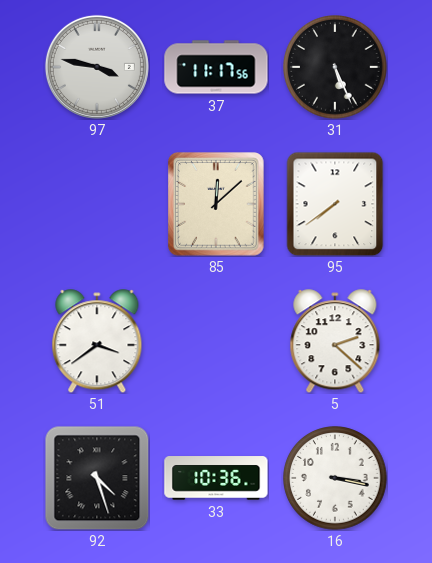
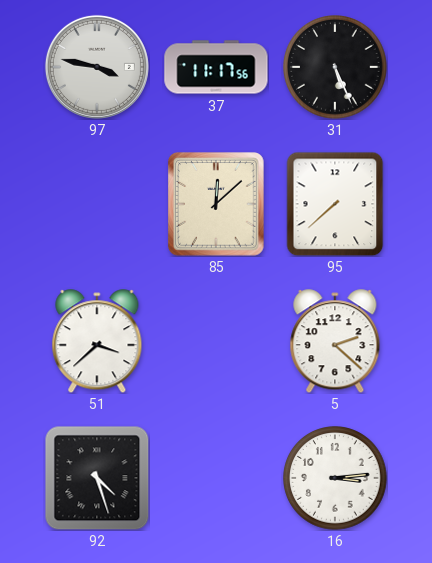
95: 7:39 -> 7:38 (335, 204)
51: 3:39 -> 3:38 (97, 341)
33: 10:36 -> none (216, 478)
16: 3:17 -> 3:14 (335, 478)
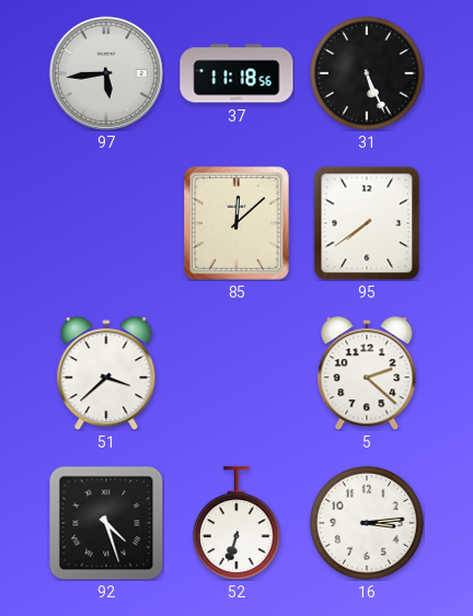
97: 3:47 -> 5:44 (106, 73)
37: 11:17 -> 11:18 (236, 73)
95: 7:38 -> 7:39 (367, 223)
52: none -> 6:33 (238, 523)
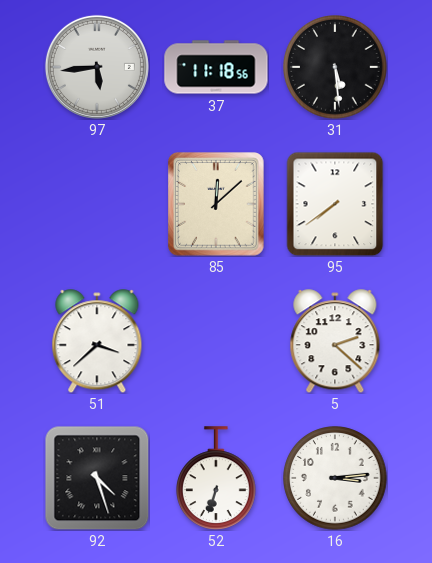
31: 5:26 -> 5:29 (335, 67)
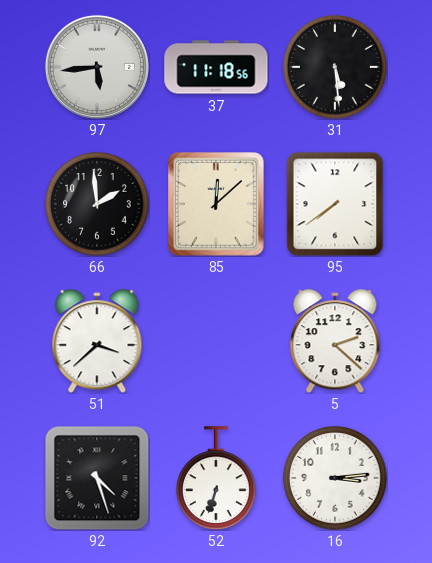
66: none -> 1:59 (97, 204)
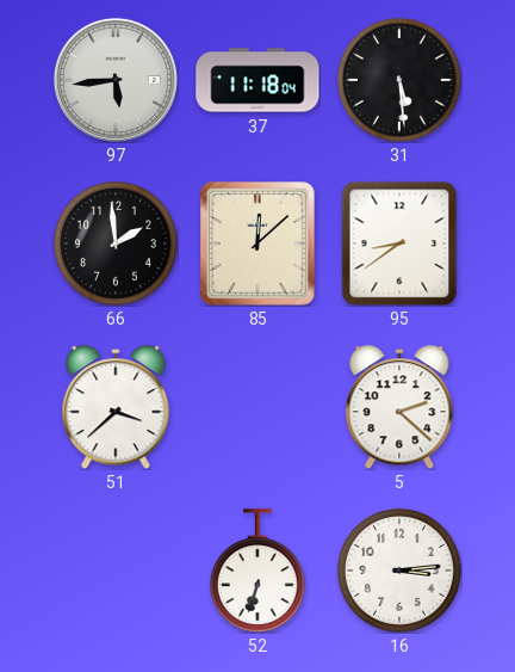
37: 11:18:56 -> 11:18:04 (257, 80)
95: 7:39 -> 8:39 (399, 243)
92: 4:27 -> none (97, 478)
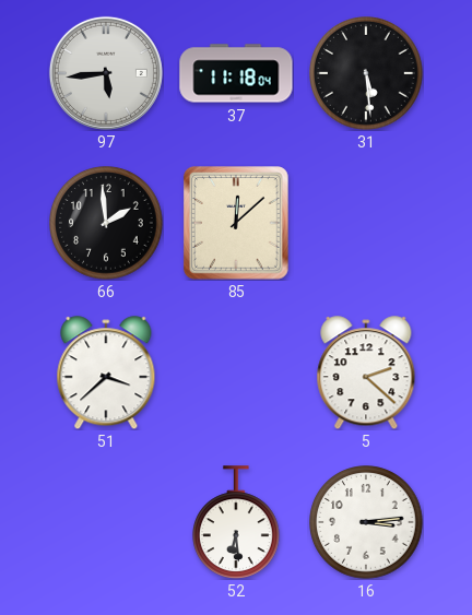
95: 8:39 -> none (399, 243)
52: 6:33 -> 6:29 (237, 522)
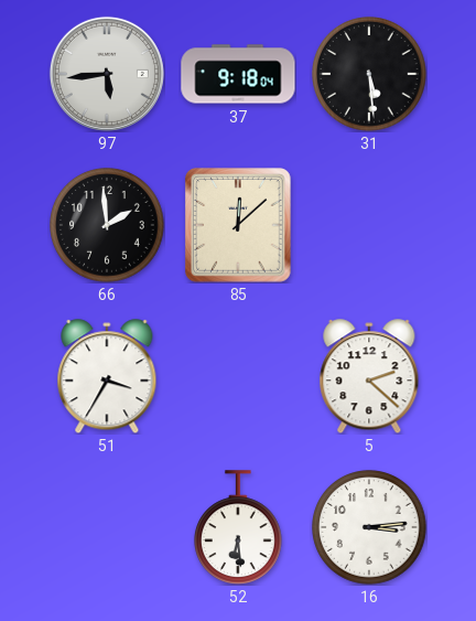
37: 11:18 -> 9:18 (238, 74)
51: 3:38 -> 3:35 (107, 376)
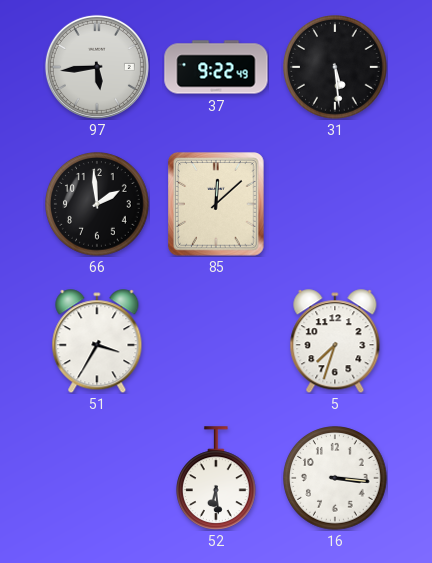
37: 9:18 -> 9:22 (216, 67)
5: 2:22 -> 7:33 (335, 341)
16: 3:14 -> 3:16 (335, 478)
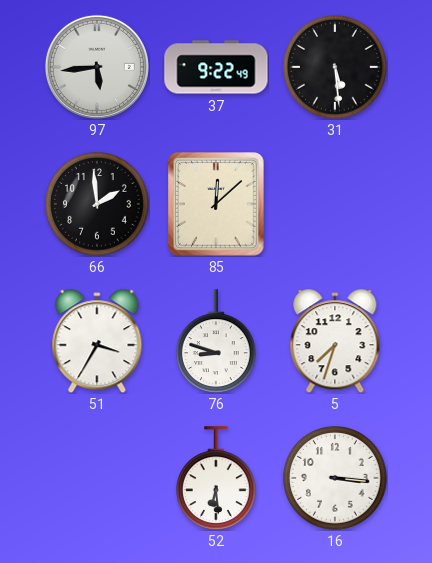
76: none -> 8:48 (217, 341)
